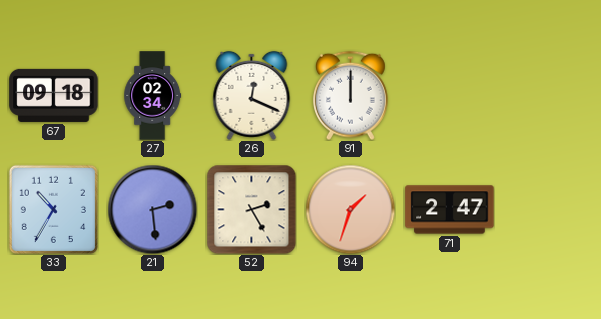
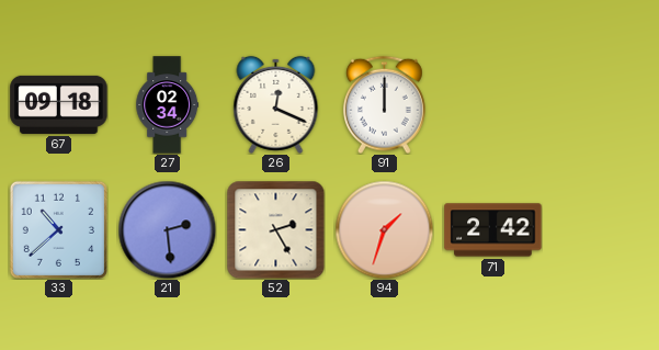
33: 10:35 -> 10:38 (58, 229)
71: 2:47 -> 2:42 (493, 230)
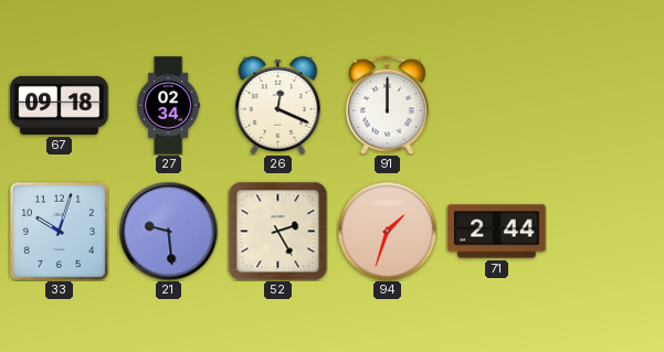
33: 10:38 -> 10:03 (59, 231)
21: 2:29 -> 9:29 (168, 231)
71: 2:42 -> 2:44 (497, 232)
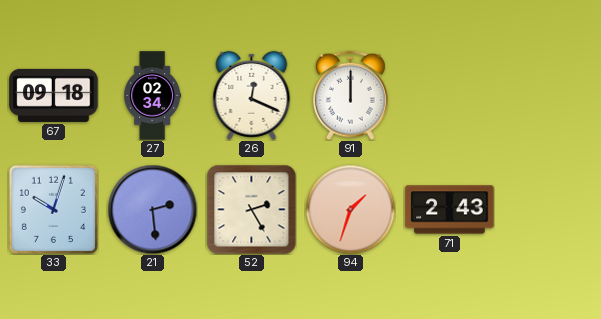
21: 9:29 -> 2:29 (152, 209)
71: 2:44 -> 2:43 (450, 210)
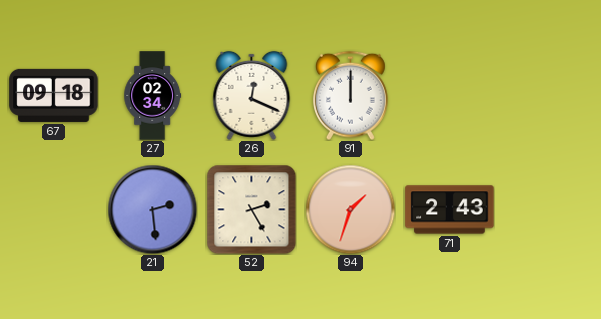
33: 10:03 -> none (53, 209)
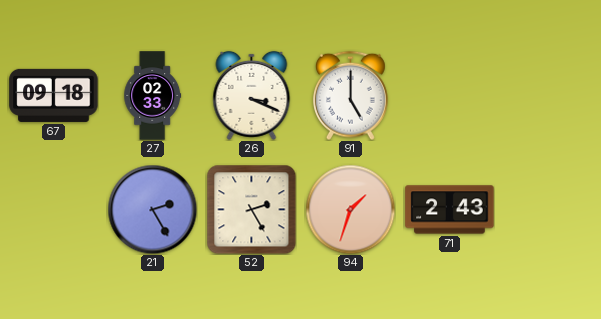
27: 02:34 -> 02:33 (153, 96)
26: 12:19 -> 3:19 (252, 95)
91: 12:00 -> 5:00 (350, 95)
21: 2:29 -> 2:25 (152, 209)
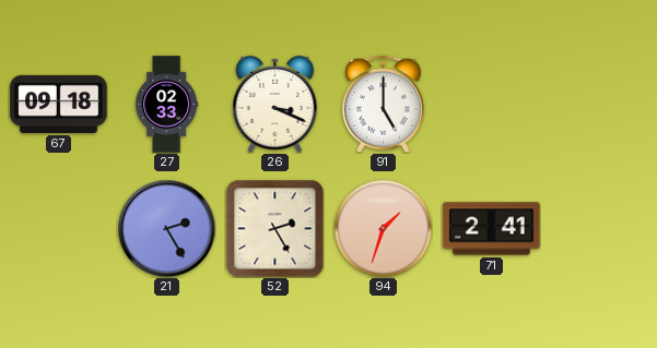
71: 2:43 -> 2:41 (492, 229)
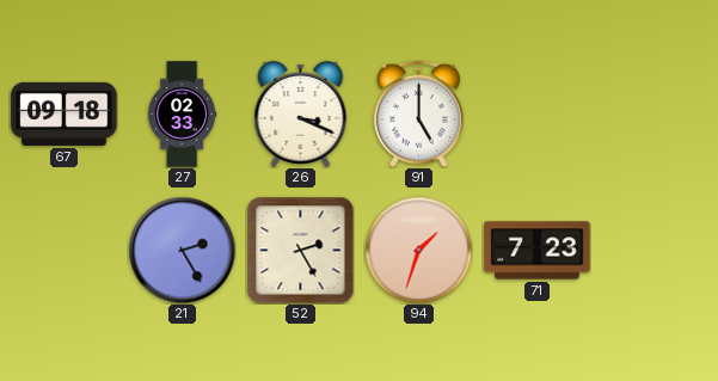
71: 2:41 -> 7:23 (538, 251)
